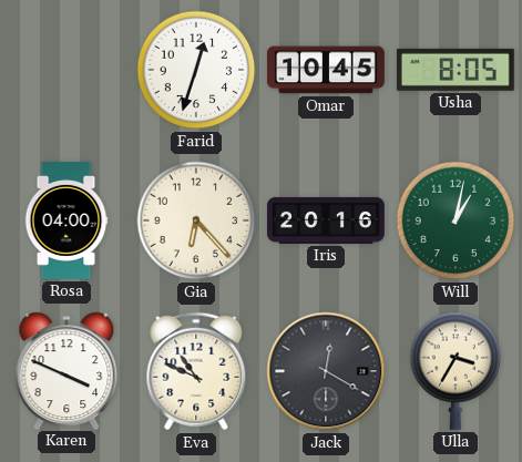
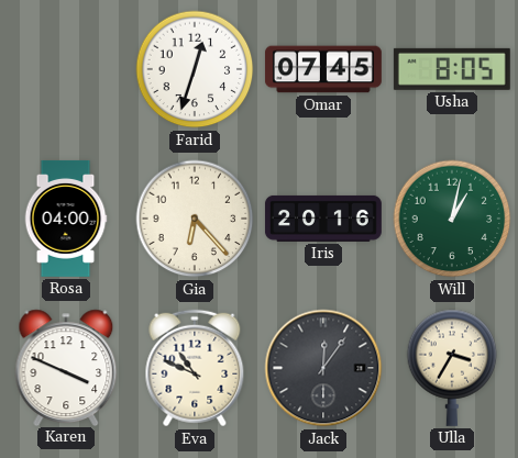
Omar: 10:45 -> 07:45 (323, 69)
Jack: 12:20 -> 12:06 (323, 368)
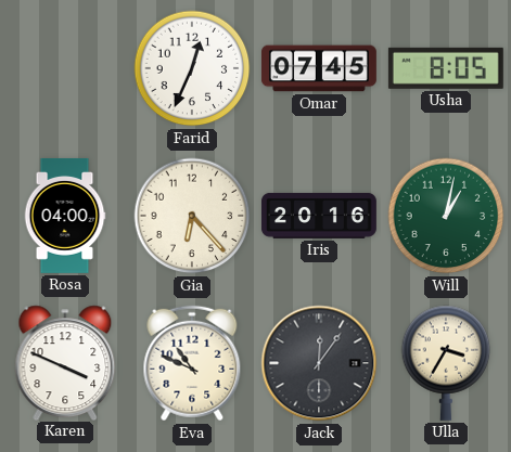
Farid: 12:33 -> 12:34 (192, 68)
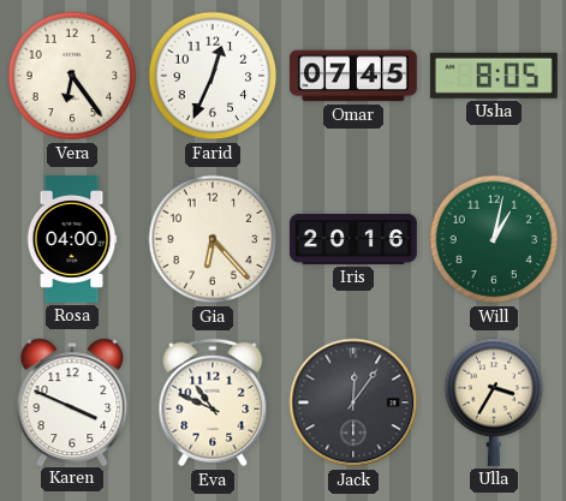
Vera: none -> 6:24 (72, 76)
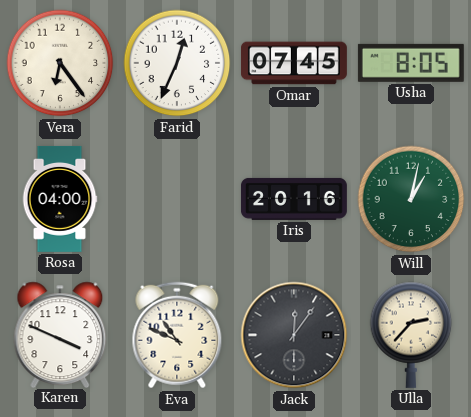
Gia: 6:23 -> none (213, 239)
Ulla: 3:35 -> 2:37 (411, 335)
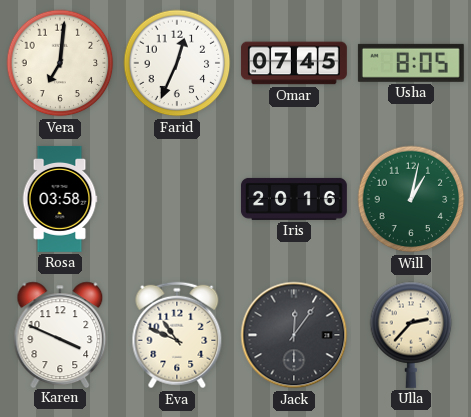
Vera: 6:24 -> 7:01 (60, 63)
Rosa: 04:00 -> 03:58 (60, 199)
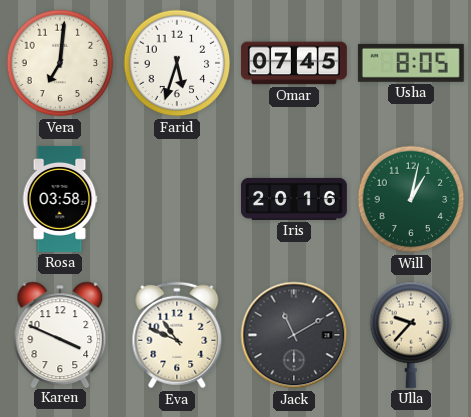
Farid: 12:34 -> 5:33 (177, 63)
Jack: 12:06 -> 11:10 (294, 335)
Ulla: 2:37 -> 9:37 (411, 335)
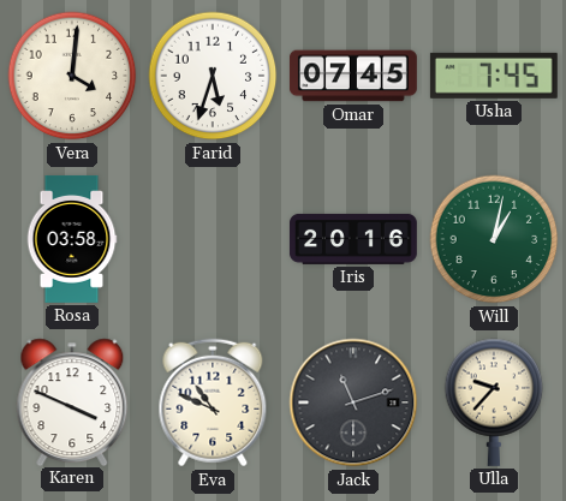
Vera: 7:01 -> 4:01 (72, 76)
Usha: 8:05 -> 7:45 (494, 76)
Jack: 11:10 -> 11:12 (353, 402)
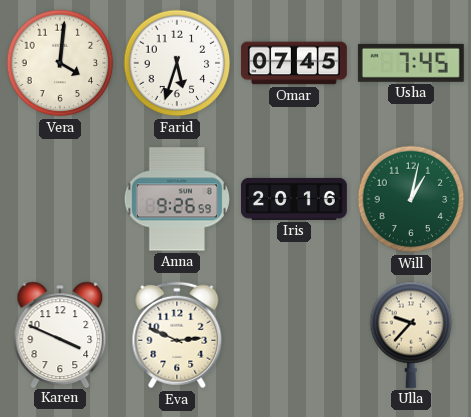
Rosa: 03:58 -> none (72, 239)
Anna: none -> 9:26 (177, 199)
Eva: 10:49 -> 2:49 (177, 335)
Jack: 11:12 -> none (353, 402)
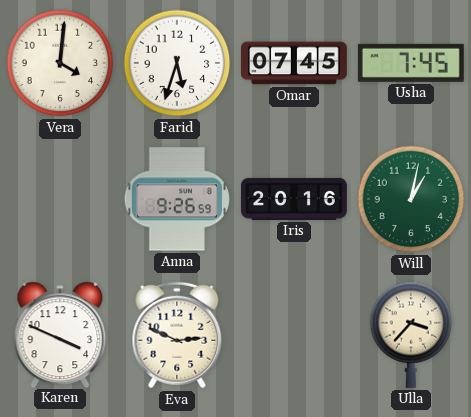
Ulla: 9:37 -> 3:37 (411, 335)
